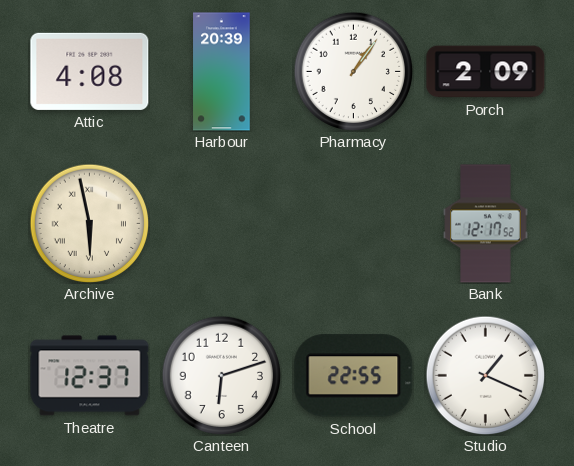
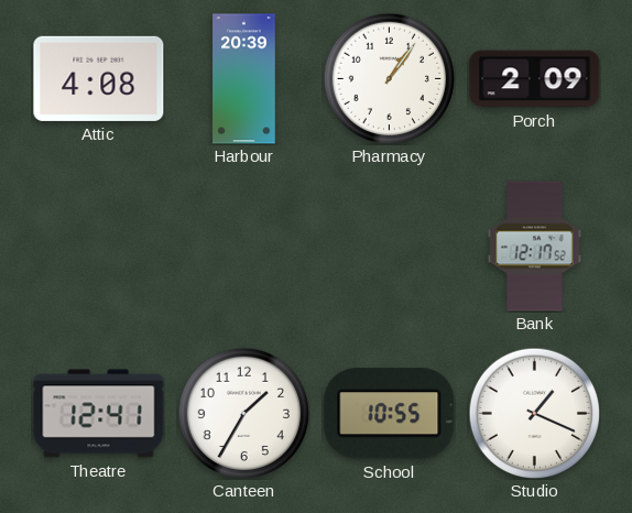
Archive: 5:58 -> none (89, 223)
Theatre: 12:37 -> 12:41 (99, 414)
Canteen: 6:12 -> 1:35 (243, 413)
School: 22:55 -> 10:55 (390, 414)
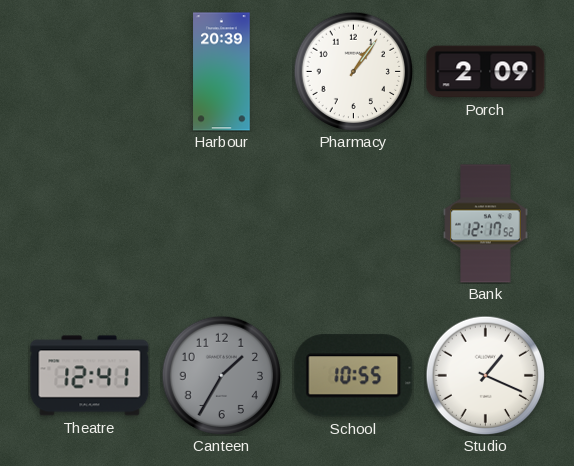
Attic: 4:08 -> none (99, 78)
Canteen dial: white -> grey (221, 375)
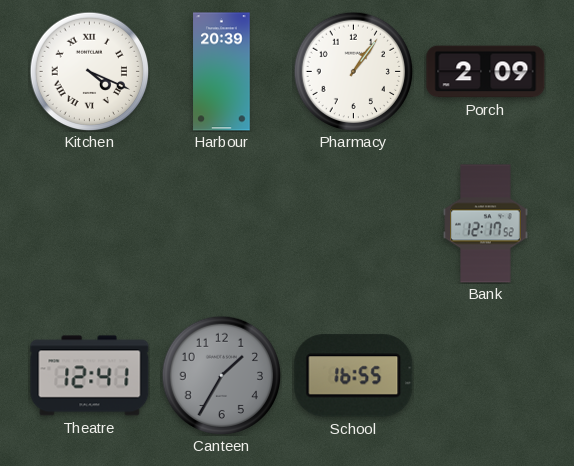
Kitchen: none -> 4:19 (89, 71)
School: 10:55 -> 16:55 (354, 376)
Studio: 1:19 -> none (485, 375)
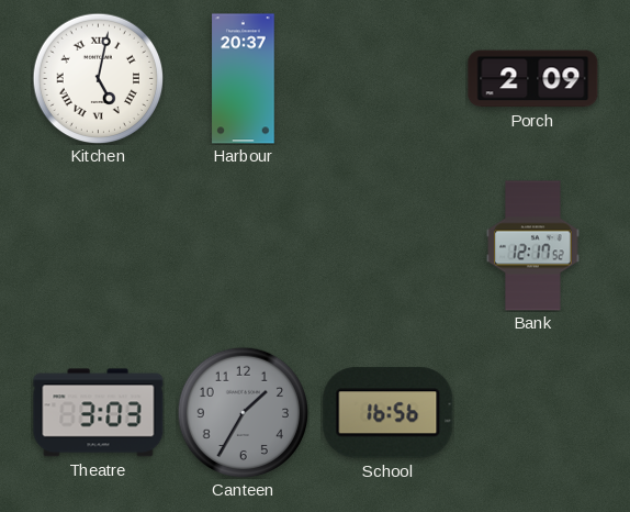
Kitchen: 4:19 -> 5:02 (98, 78)
Harbour: 20:39 -> 20:37 (244, 79)
Pharmacy: 1:06 -> none (353, 71)
Theatre: 12:41 -> 3:03 (99, 413)
School: 16:55 -> 16:56 (389, 413)
